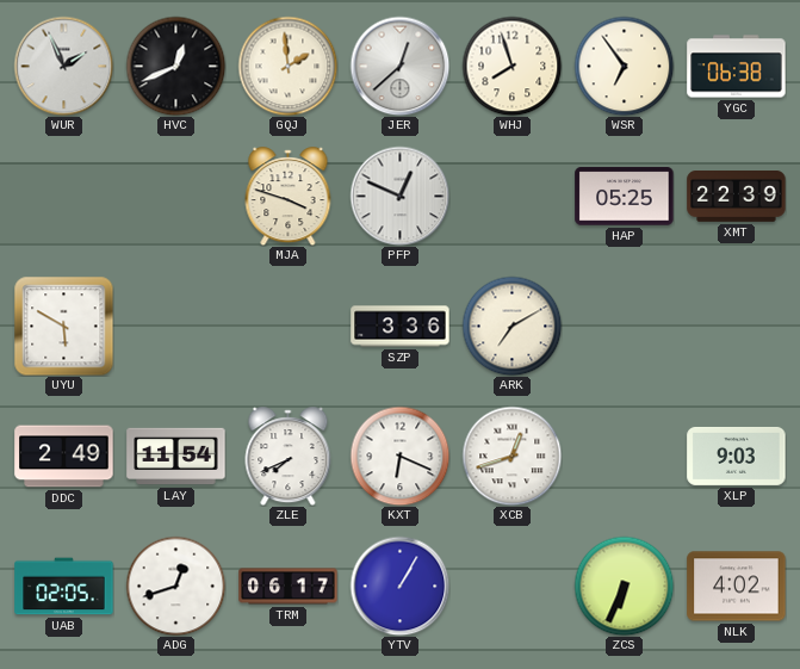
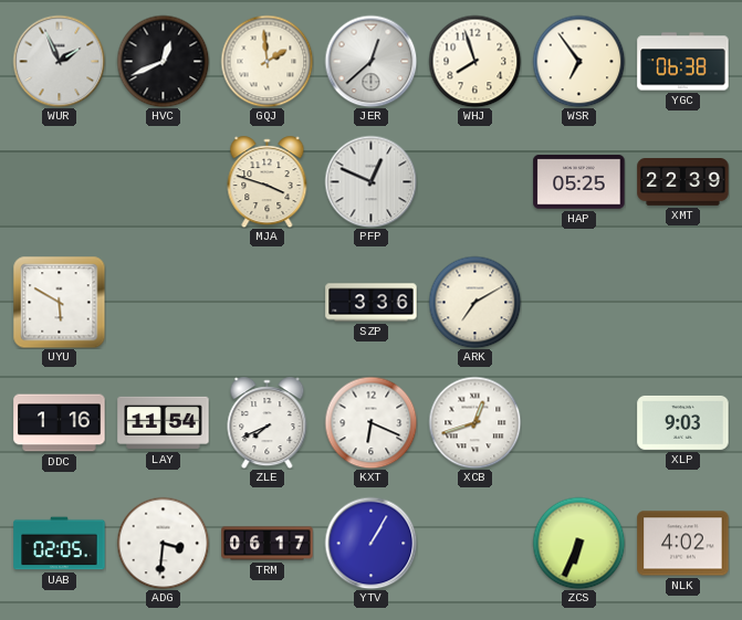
DDC: 2:49 -> 1:16 (60, 423)
ADG: 12:42 -> 3:31 (163, 543)
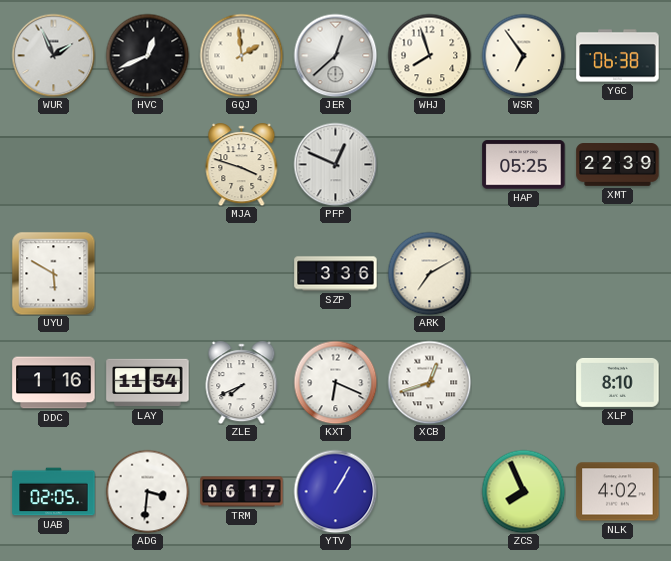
XLP: 9:03 -> 8:10 (618, 382)
ZCS: 6:34 -> 7:56 (523, 491)
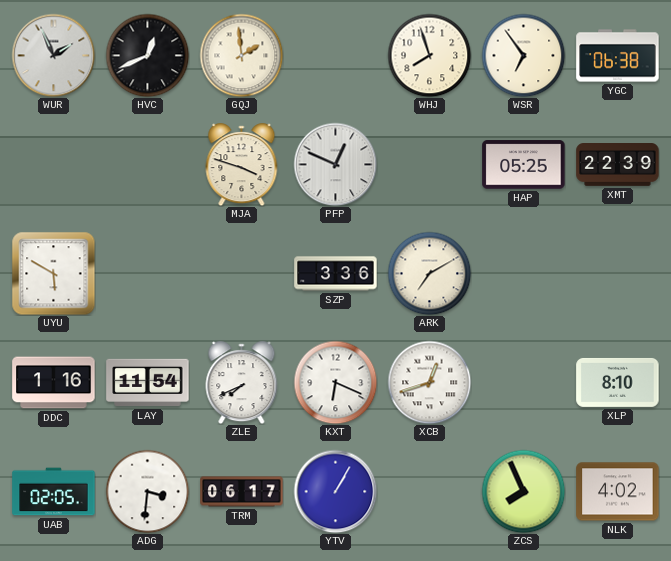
JER: 12:38 -> none (335, 55)
